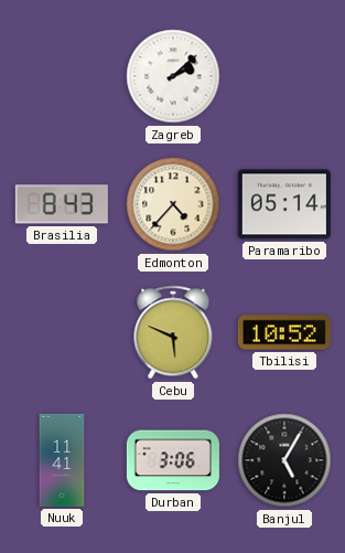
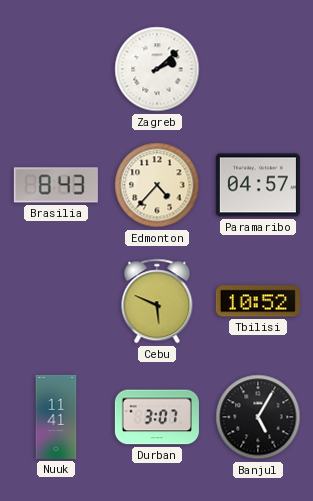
Paramaribo: 05:14 -> 04:57 (258, 185)
Durban: 3:06 -> 3:07 (157, 417)
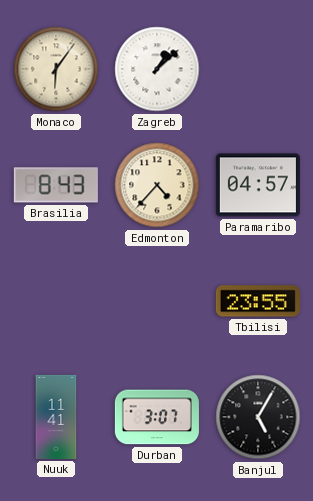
Monaco: none -> 6:06 (56, 69)
Zagreb: 2:08 -> 1:08 (157, 69)
Cebu: 5:49 -> none (157, 301)
Tbilisi: 10:52 -> 23:55 (258, 301)
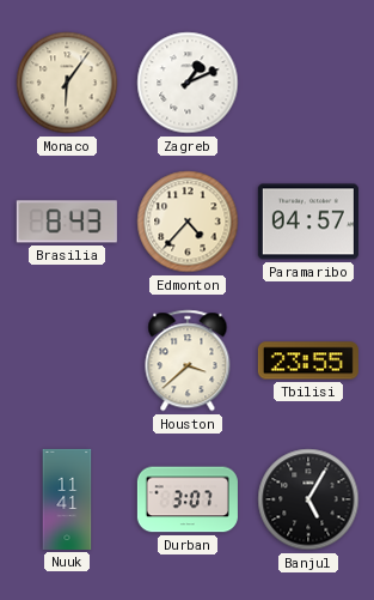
Zagreb: 1:08 -> 1:11 (188, 83)
Houston: none -> 3:38 (188, 360)
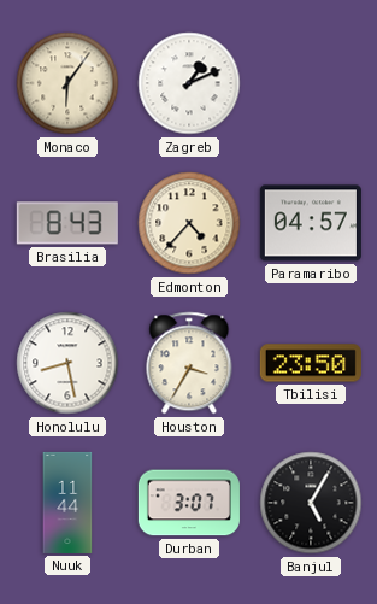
Honolulu: none -> 8:28 (67, 363)
Houston: 3:38 -> 3:35 (189, 363)
Tbilisi: 23:55 -> 23:50 (311, 363)
Nuuk: 11:41 -> 11:44 (67, 503)
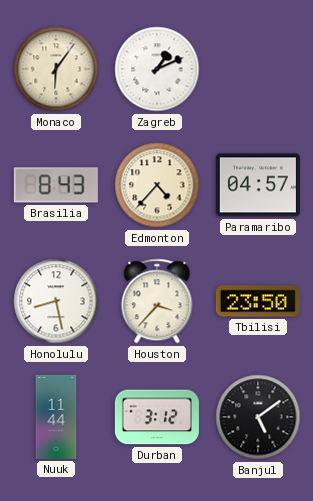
Houston: 3:35 -> 3:37 (157, 301)
Durban: 3:07 -> 3:12 (157, 417)
Banjul: 5:05 -> 5:09 (258, 417)
